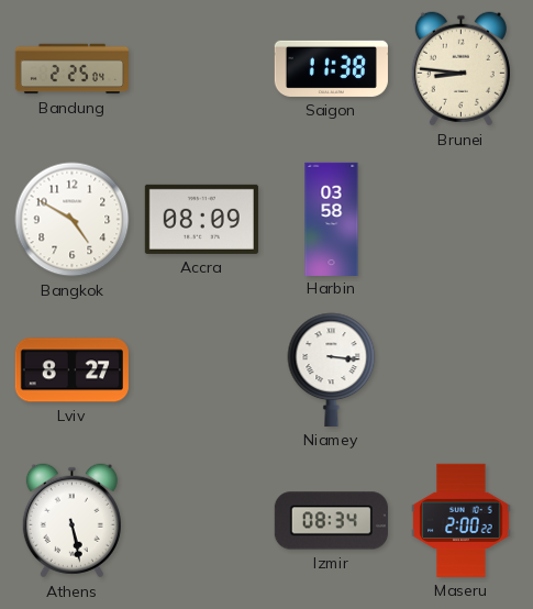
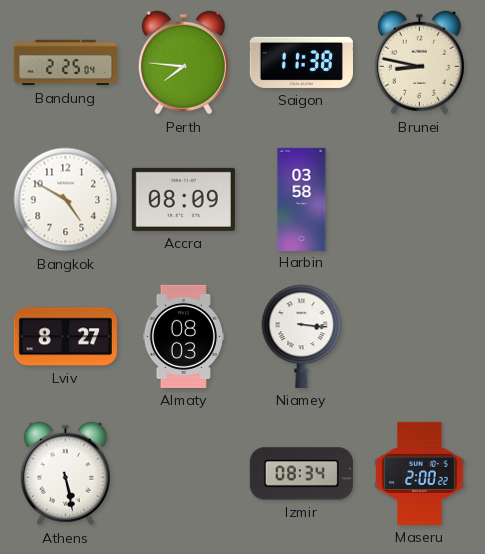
Perth: none -> 7:46 (183, 63)
Brunei: 8:46 -> 8:47 (419, 63)
Almaty: none -> 08:03 (183, 336)
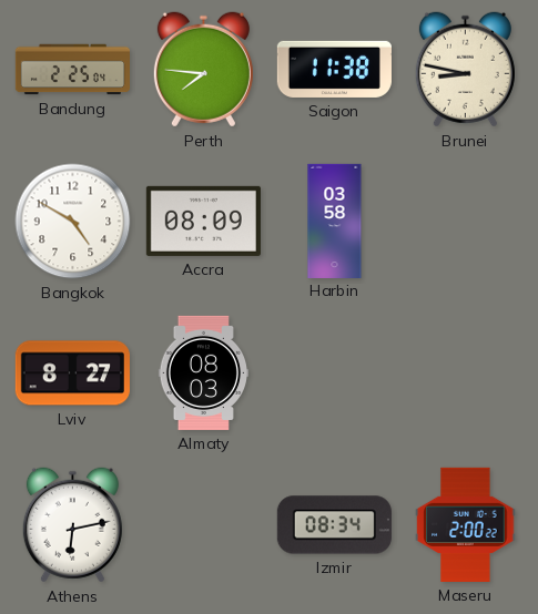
Niamey: 3:16 -> none (302, 336)
Athens: 5:28 -> 6:13 (72, 525)
